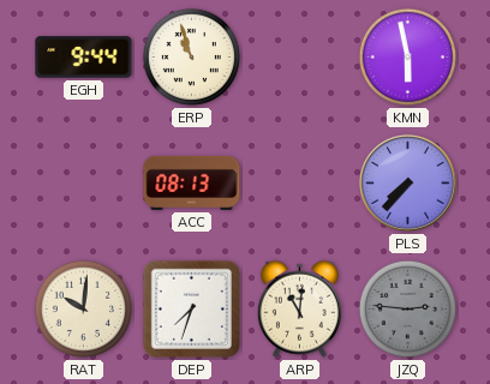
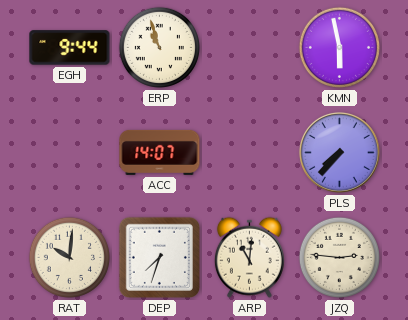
ACC: 08:13 -> 14:07 (160, 152)
JZQ dial: grey -> cream (339, 257)
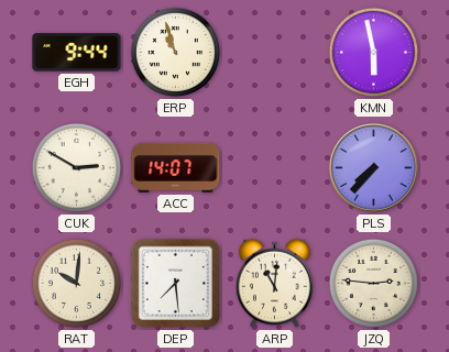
CUK: none -> 2:50 (76, 167)
DEP: 7:33 -> 7:29 (175, 283)
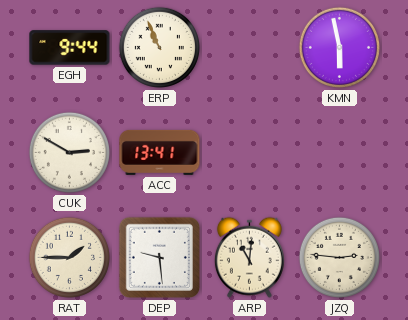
ERP: 10:57 -> 10:56 (159, 47)
ACC: 14:07 -> 13:41 (160, 152)
PLS: 7:37 -> none (373, 167)
RAT: 10:01 -> 1:45 (69, 257)
DEP: 7:29 -> 9:29 (159, 257)
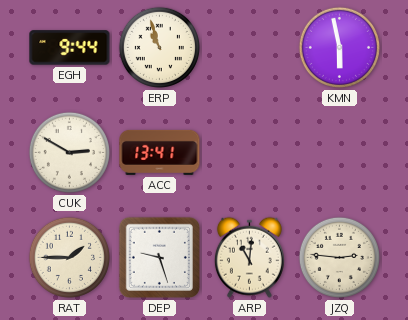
ERP: 10:56 -> 10:57 (159, 47)
DEP: 9:29 -> 9:27 (159, 257)
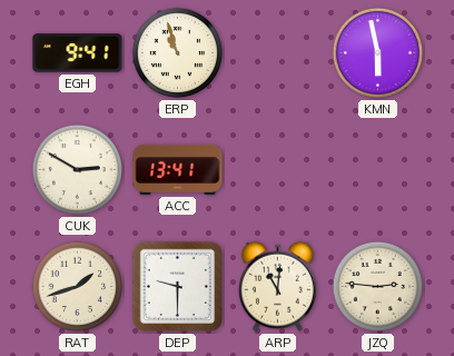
EGH: 9:44 -> 9:41 (78, 53)
RAT: 1:45 -> 1:42 (77, 286)
DEP: 9:27 -> 9:30 (177, 286)
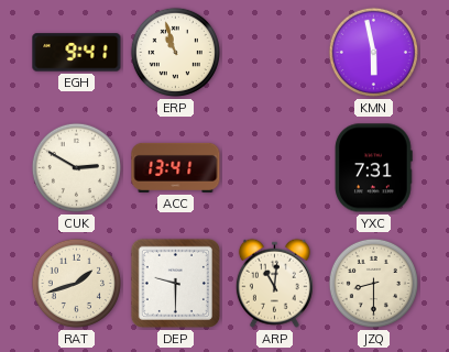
YXC: none -> 7:31 (374, 168)
JZQ: 2:46 -> 8:30 (373, 283)
